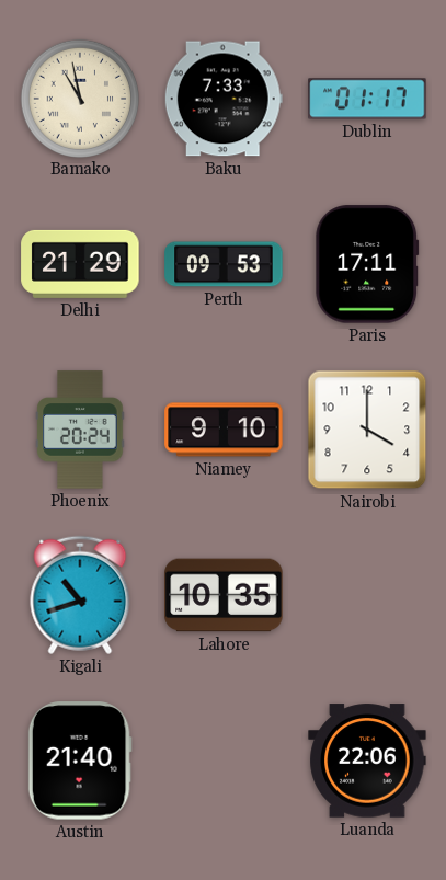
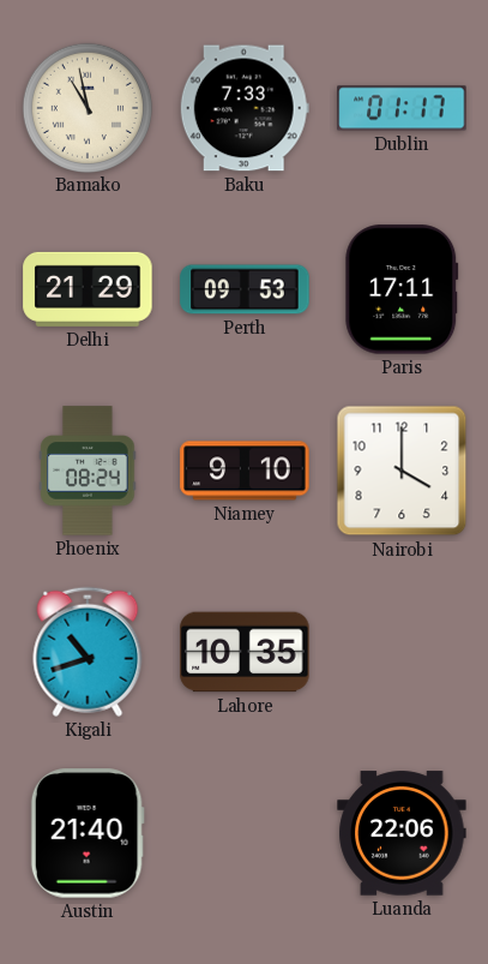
Phoenix: 20:24 -> 08:24 (88, 471)
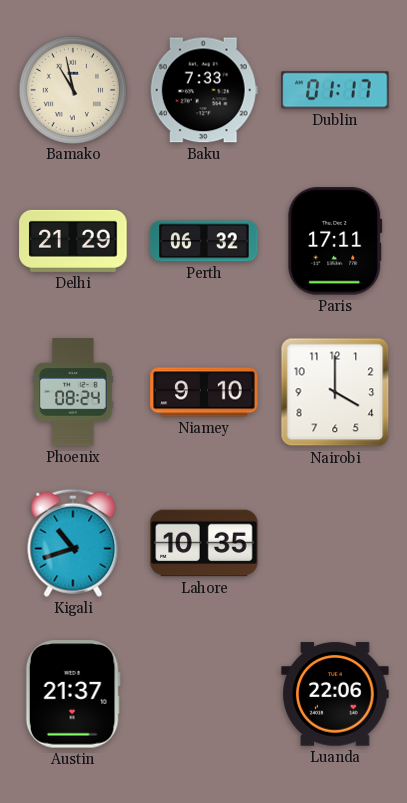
Perth: 09:53 -> 06:32 (204, 241)
Austin: 21:40 -> 21:37 (73, 694)
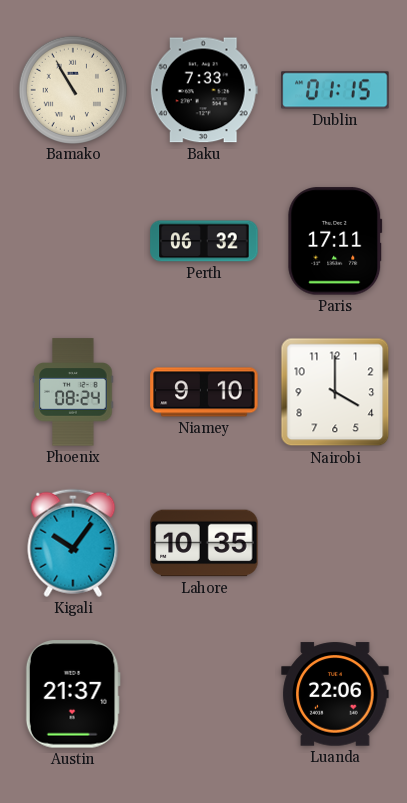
Bamako: 10:58 -> 10:55 (72, 89)
Dublin: 01:17 -> 01:15 (335, 90)
Delhi: 21:29 -> none (73, 241)
Kigali: 10:42 -> 10:06 (73, 543)
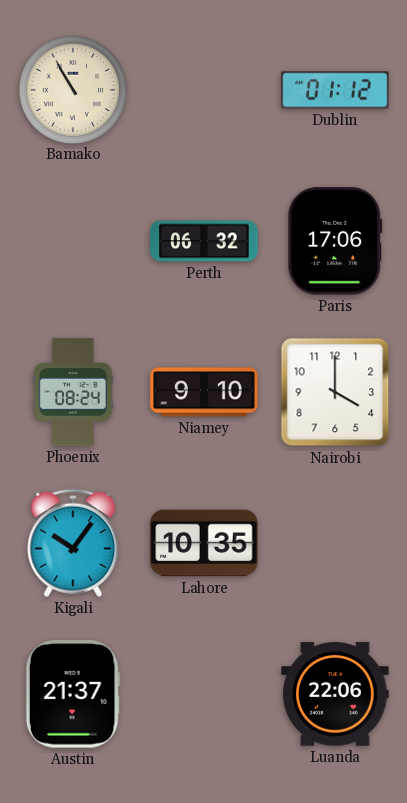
Baku: 7:33 -> none (204, 90)
Dublin: 01:15 -> 01:12 (335, 90)
Paris: 17:11 -> 17:06 (335, 241)
